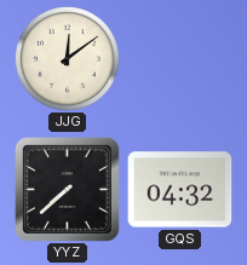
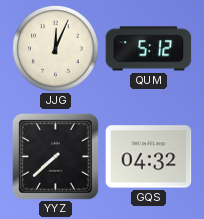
JJG: 12:09 -> 12:04 (56, 49)
QUM: none -> 5:12 (149, 49)
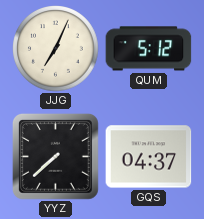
JJG: 12:04 -> 7:04 (56, 49)
GQS: 04:32 -> 04:37 (149, 157)
